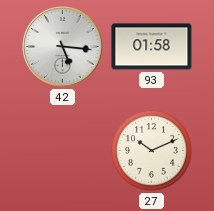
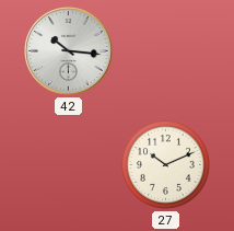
42: 5:16 -> 10:16 (69, 51)
93: 01:58 -> none (152, 47)
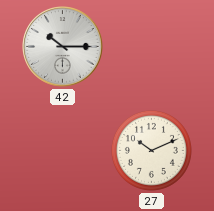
42: 10:16 -> 10:15 (63, 47)
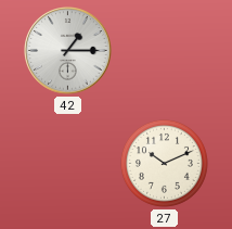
42: 10:15 -> 1:15 (68, 51)
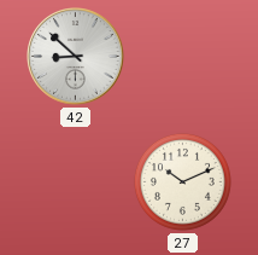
42: 1:15 -> 8:52 (76, 57)
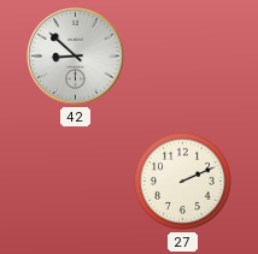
27: 10:11 -> 2:11 (182, 181)
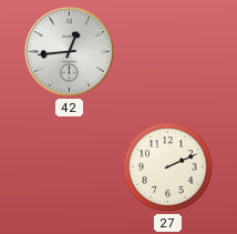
42: 8:52 -> 12:44 (70, 52)
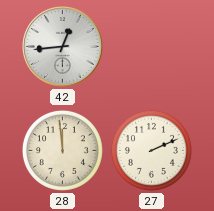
28: none -> 11:59 (62, 150)
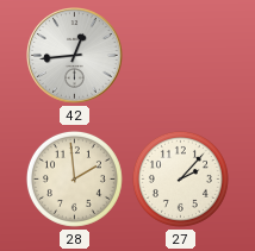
28: 11:59 -> 1:59 (74, 178)
27: 2:11 -> 2:07 (180, 178)
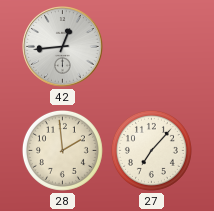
27: 2:07 -> 7:07 (151, 150)
